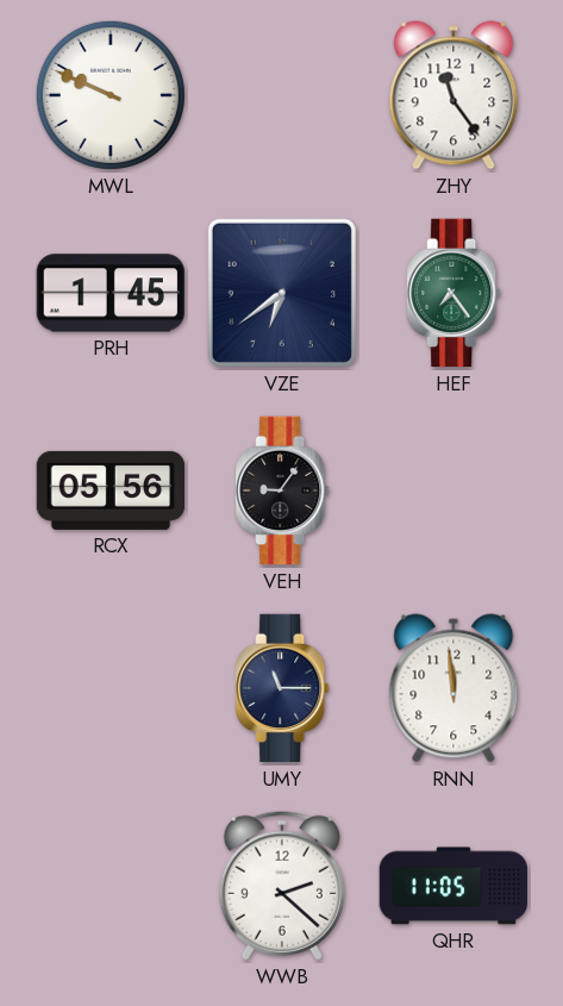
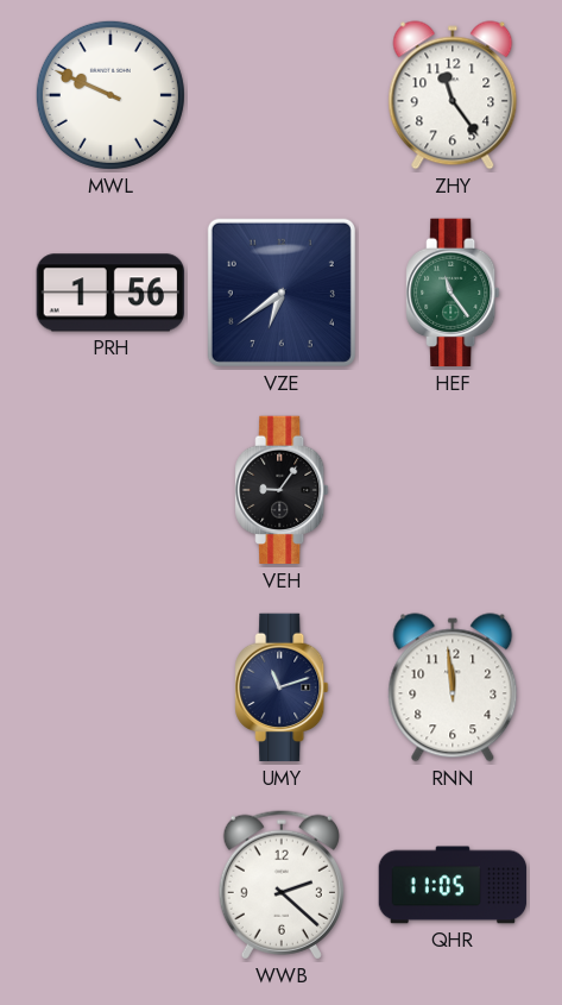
PRH: 1:45 -> 1:56 (110, 293)
HEF: 7:24 -> 11:24 (453, 293)
RCX: 05:56 -> none (111, 490)
UMY: 11:15 -> 11:12 (282, 687)
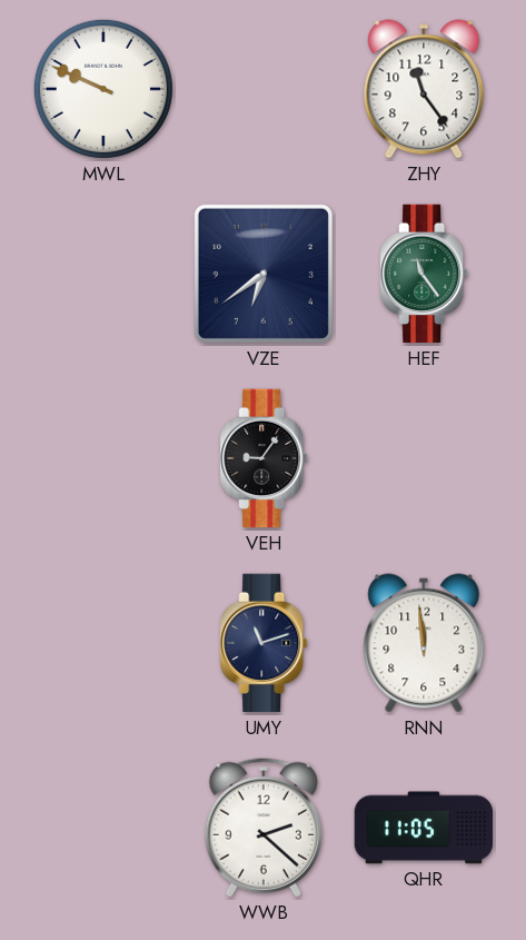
PRH: 1:56 -> none (110, 293)
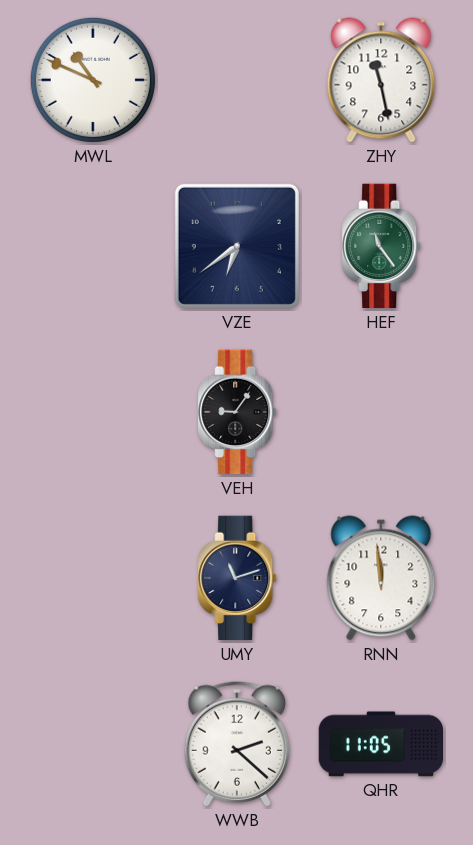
MWL: 9:49 -> 10:49 (93, 80)
ZHY: 11:24 -> 11:28 (381, 80)
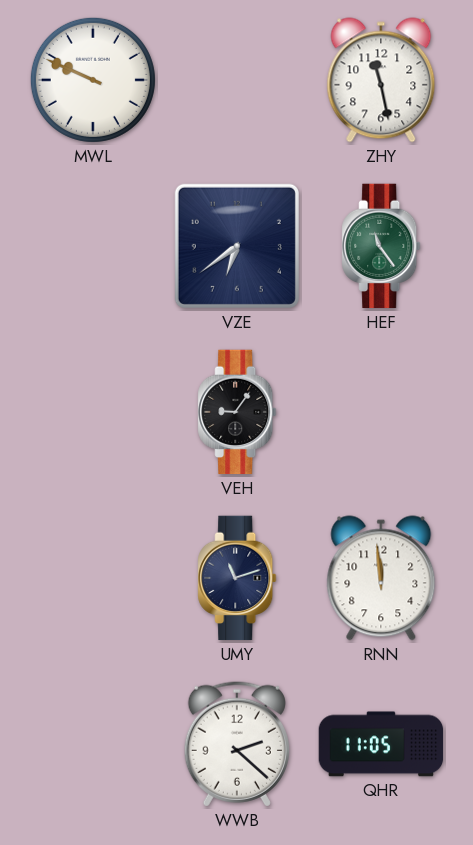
MWL: 10:49 -> 9:49 (93, 80)
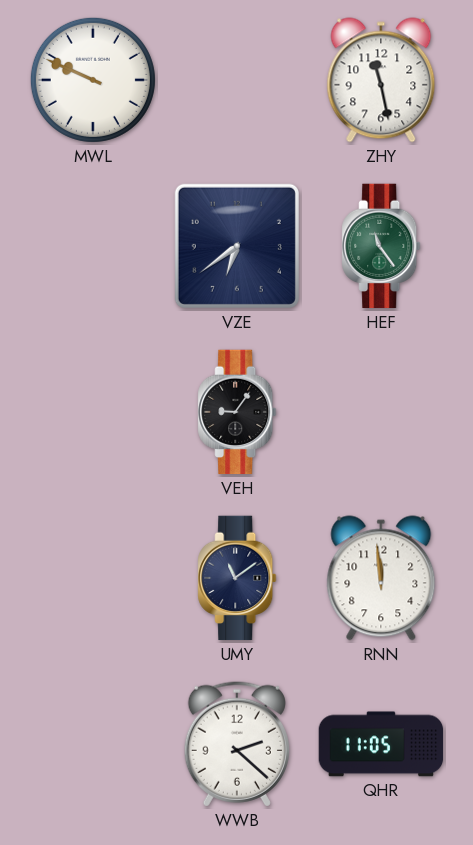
UMY: 11:12 -> 11:09 (237, 578)
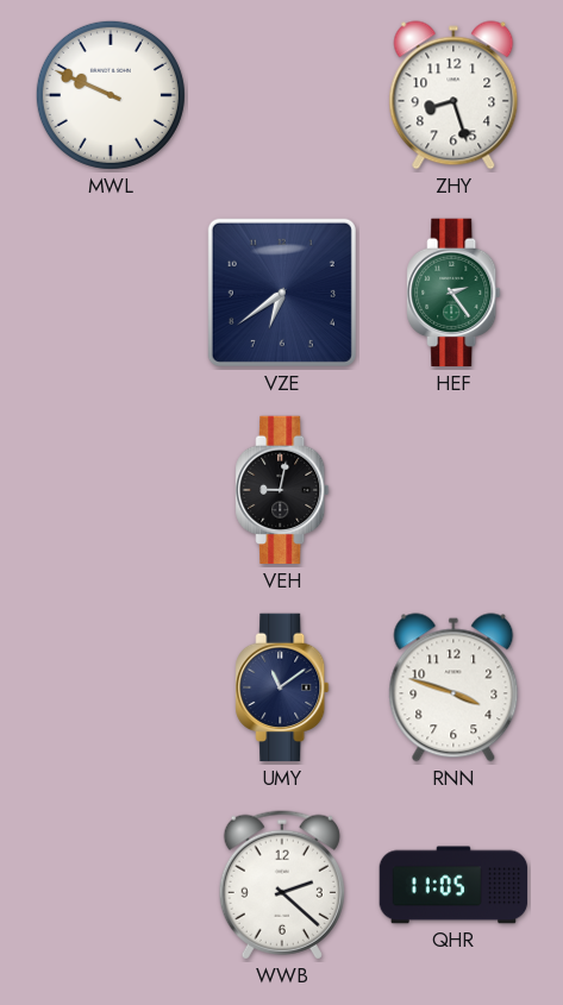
ZHY: 11:28 -> 8:27 (453, 95)
HEF: 11:24 -> 2:24 (453, 293)
VEH: 9:06 -> 9:02 (282, 490)
RNN: 11:59 -> 3:48 (453, 687)
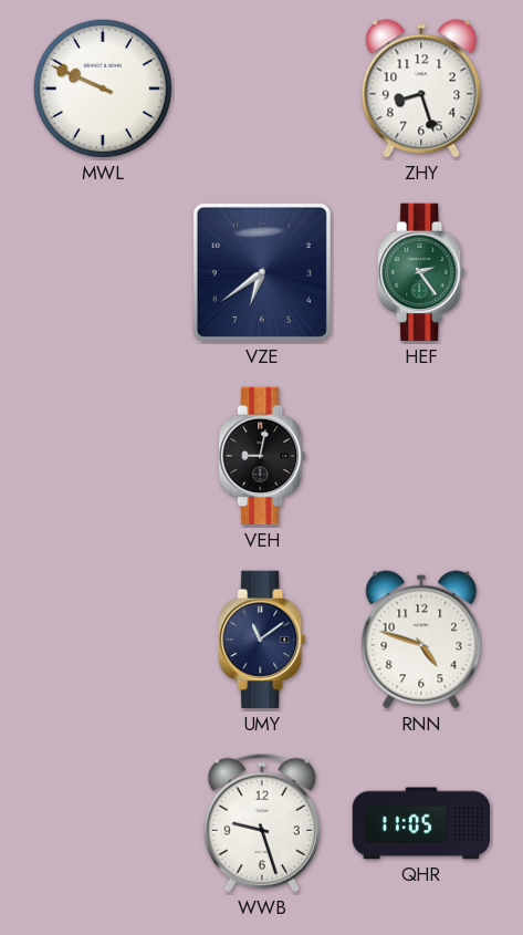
RNN: 3:48 -> 4:48 (421, 640)
WWB: 2:22 -> 9:27 (262, 823)
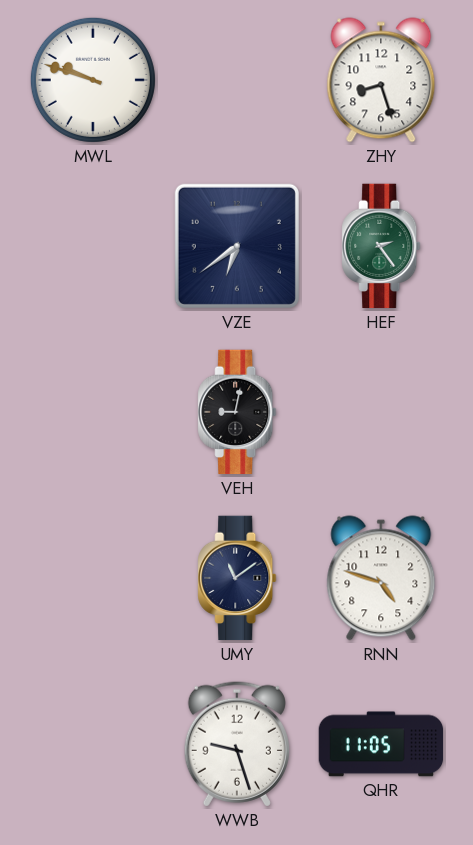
MWL: 9:49 -> 9:48 (93, 80)
